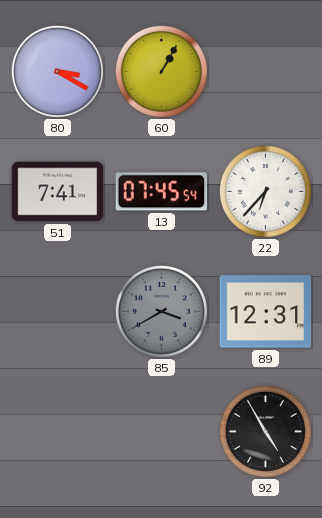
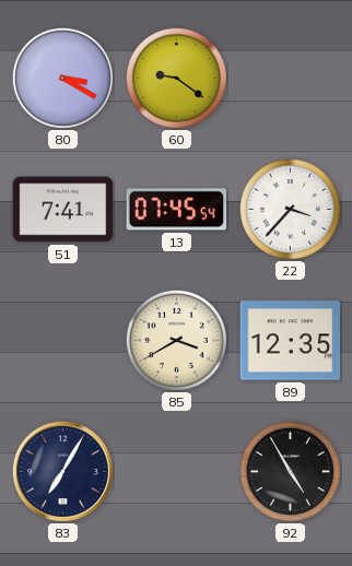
60: 1:05 -> 9:21 (176, 78)
22: 6:37 -> 3:37 (290, 209)
85 dial: grey -> cream (176, 340)
89: 12:31 -> 12:35 (291, 341)
83: none -> 7:05 (62, 471)
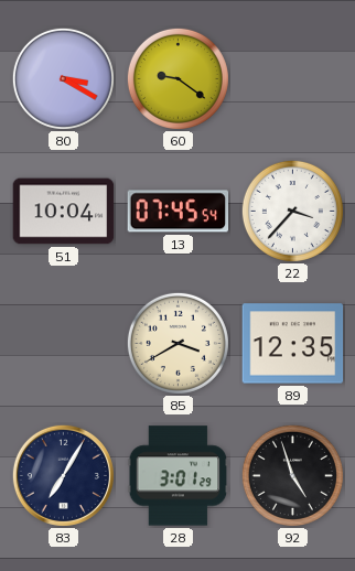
51: 7:41 -> 10:04 (64, 212)
28: none -> 3:01 (179, 476)
92: 4:55 -> 4:57 (292, 475)
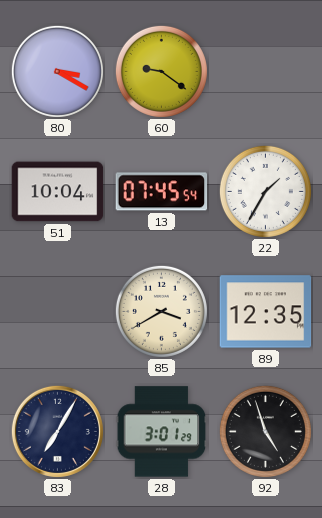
22: 3:37 -> 1:35 (265, 191)
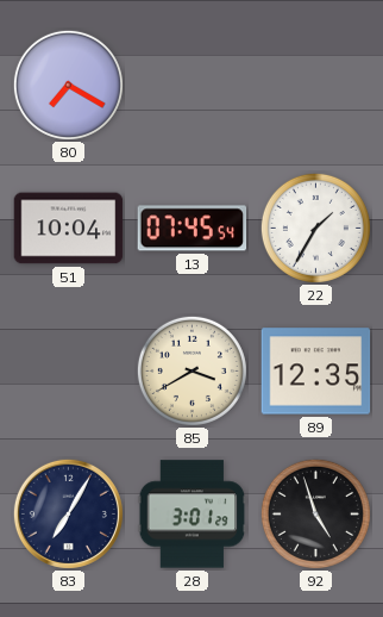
80: 3:20 -> 7:20 (68, 85)
60: 9:21 -> none (161, 71)
